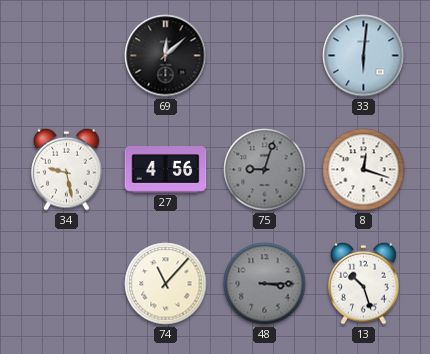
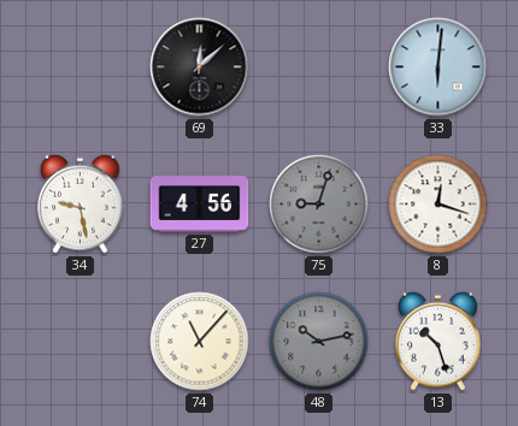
48: 3:15 -> 10:13 (319, 342)
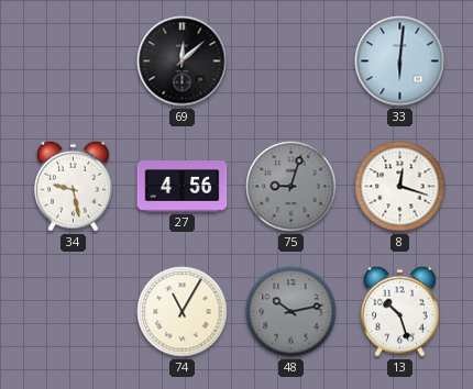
74: 11:07 -> 11:05 (183, 312)
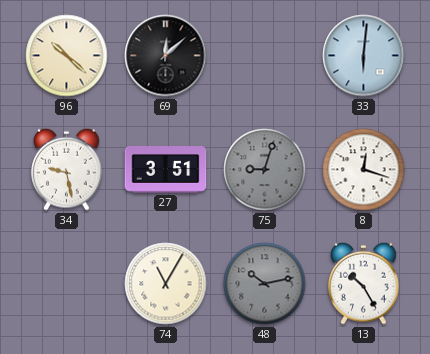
96: none -> 10:22 (67, 56)
27: 4:56 -> 3:51 (166, 170)
13: 10:27 -> 10:25 (364, 283)
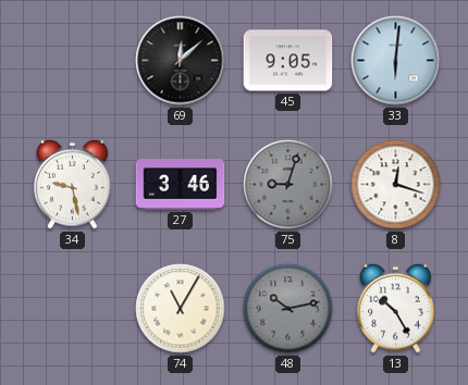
96: 10:22 -> none (67, 56)
45: none -> 9:05 (288, 61)
27: 3:51 -> 3:46 (181, 185)
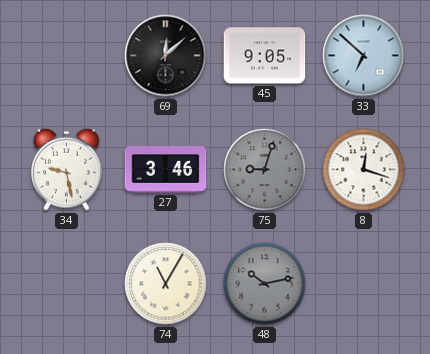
33: 6:01 -> 6:52 (364, 56)
13: 10:25 -> none (396, 308)
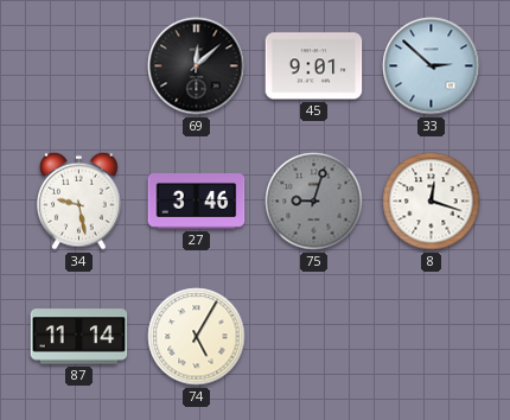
45: 9:05 -> 9:01 (314, 66)
33: 6:52 -> 2:52 (432, 66)
87: none -> 11:14 (79, 337)
74: 11:05 -> 5:05 (197, 337)
48: 10:13 -> none (265, 284)
